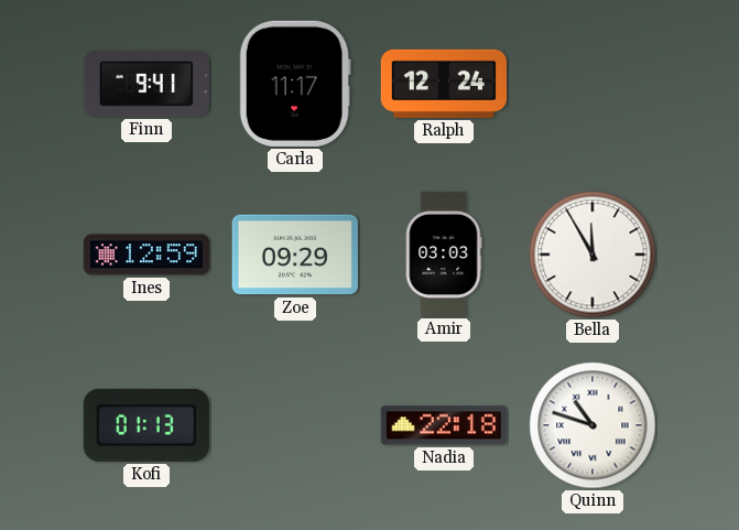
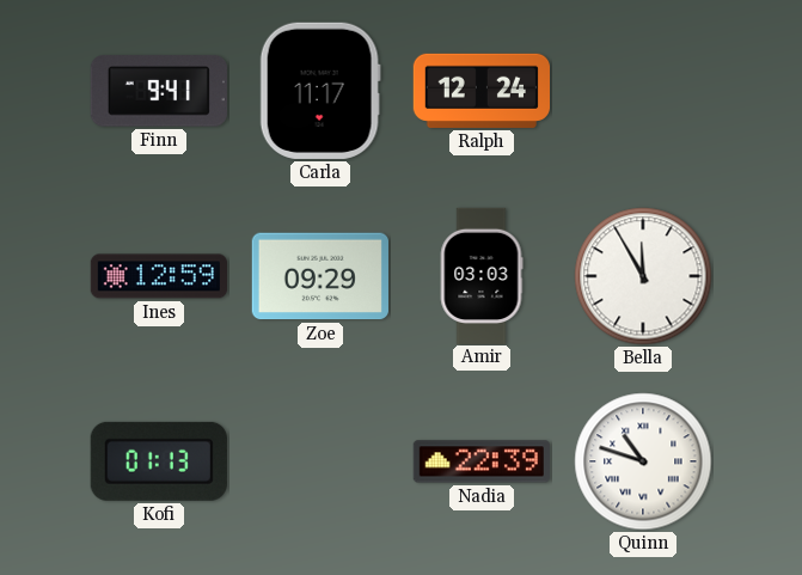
Nadia: 22:18 -> 22:39 (482, 461)
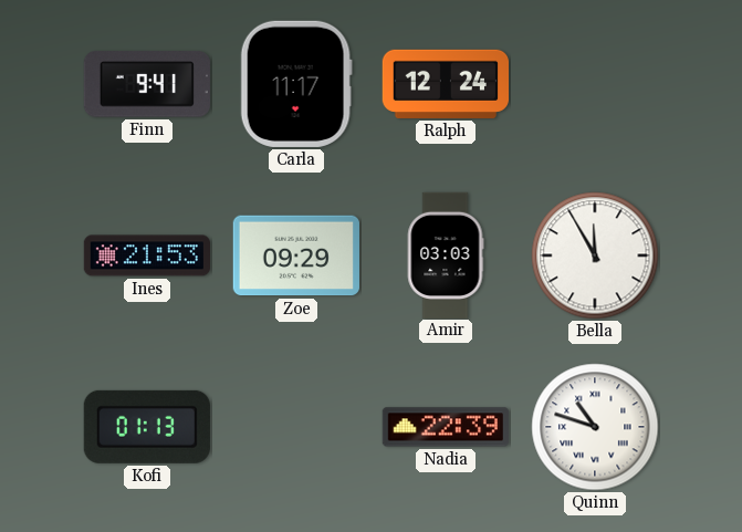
Ines: 12:59 -> 21:53 (146, 255)
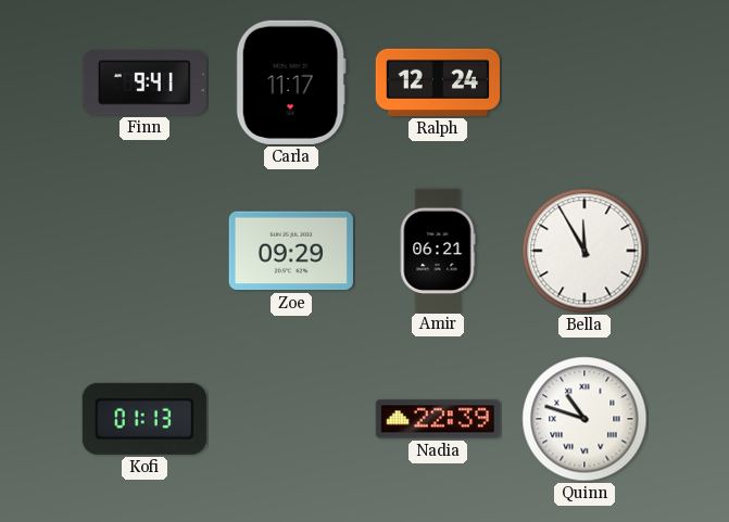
Ines: 21:53 -> none (146, 255)
Amir: 03:03 -> 06:21 (438, 250)
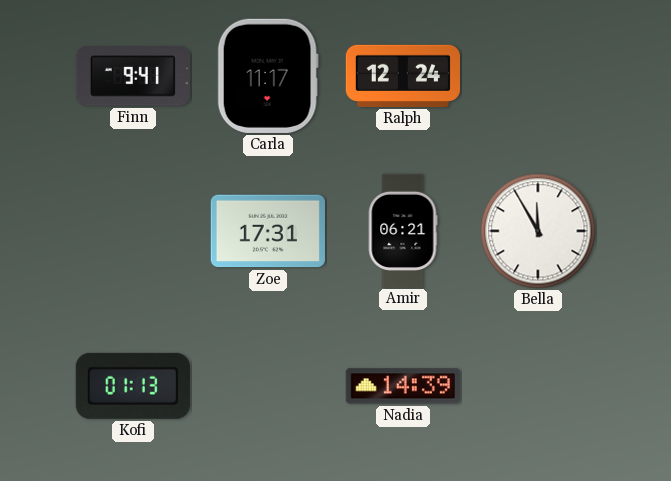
Zoe: 09:29 -> 17:31 (268, 231)
Nadia: 22:39 -> 14:39 (403, 386)
Quinn: 10:48 -> none (585, 419)
